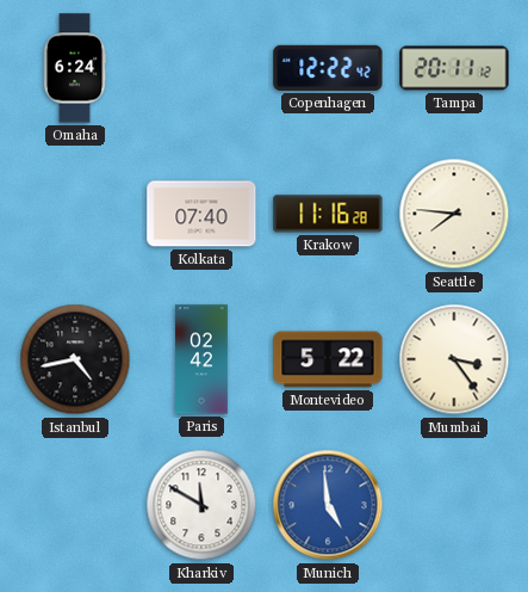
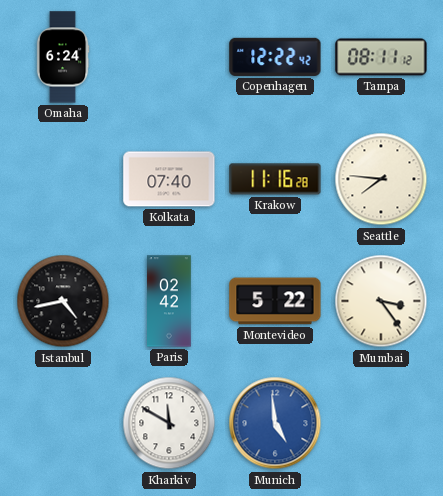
Tampa: 20:11 -> 08:11 (381, 57)
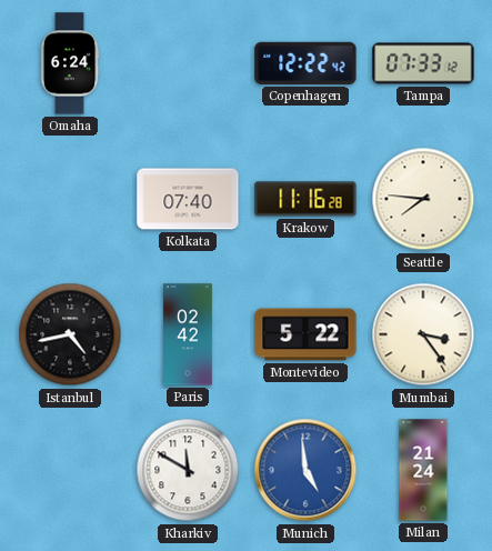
Tampa: 08:11 -> 07:33 (423, 63)
Milan: none -> 21:24 (423, 470)
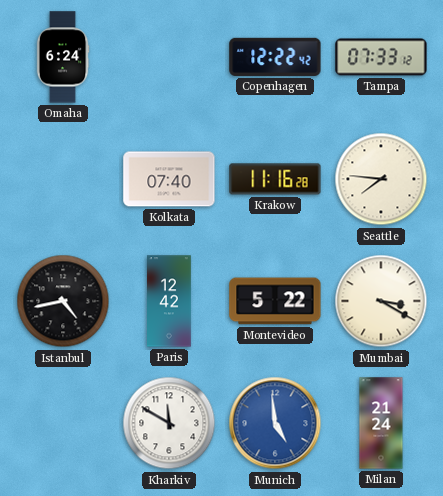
Paris: 02:42 -> 12:42 (170, 301)
Mumbai: 3:24 -> 3:20 (381, 301)
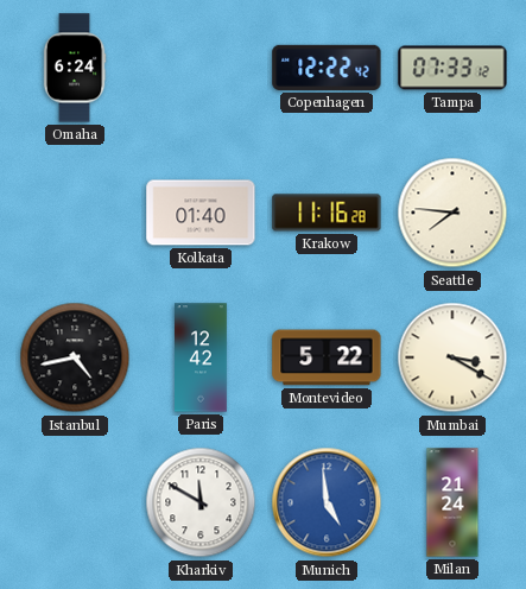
Kolkata: 07:40 -> 01:40 (201, 213)
